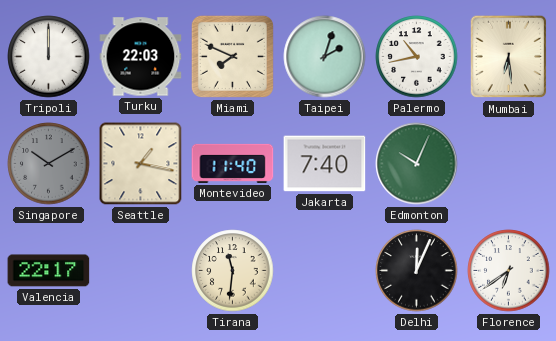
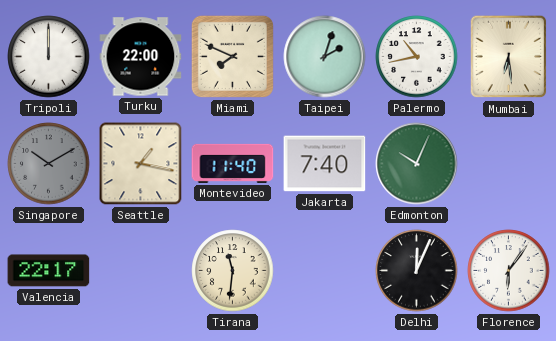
Turku: 22:03 -> 22:00 (141, 57)
Florence: 6:39 -> 6:06 (509, 271)
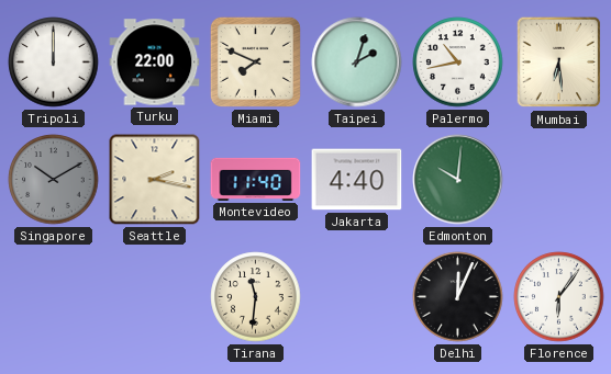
Seattle: 1:17 -> 2:17 (155, 180)
Jakarta: 7:40 -> 4:40 (357, 180)
Edmonton: 10:04 -> 10:01 (458, 180)
Valencia: 22:17 -> none (49, 271)
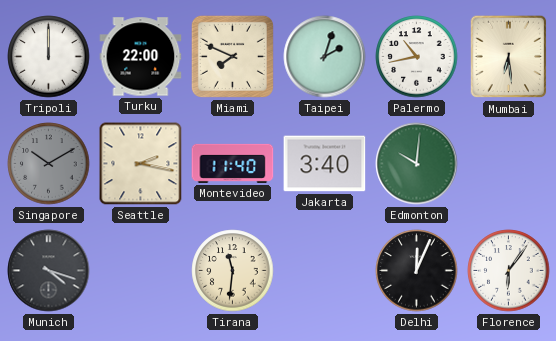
Jakarta: 4:40 -> 3:40 (325, 164)
Munich: none -> 4:18 (49, 271)
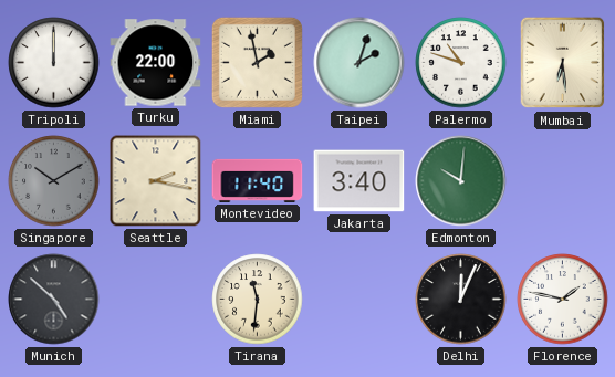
Miami: 7:49 -> 1:58 (257, 62)
Palermo: 10:43 -> 10:48 (461, 63)
Munich: 4:18 -> 4:52 (54, 300)
Florence: 6:06 -> 1:47 (563, 300)
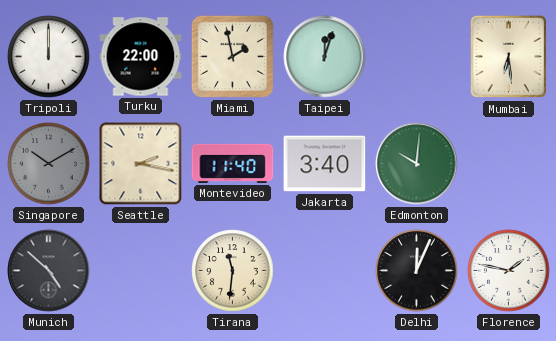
Taipei: 2:03 -> 12:03 (325, 57)
Palermo: 10:48 -> none (461, 63)
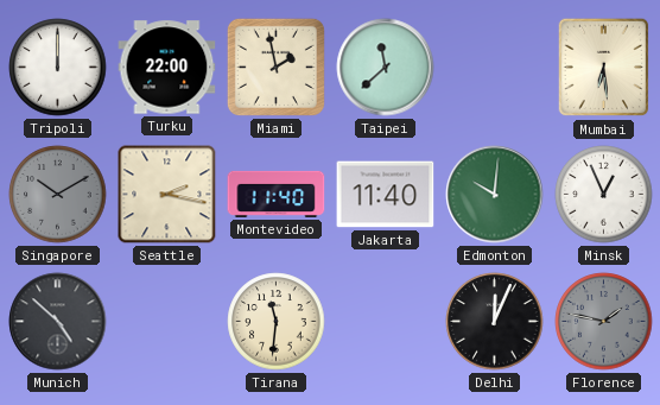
Taipei: 12:03 -> 11:38 (386, 68)
Jakarta: 3:40 -> 11:40 (386, 195)
Minsk: none -> 12:56 (604, 195)
Florence dial: white -> grey (604, 322)
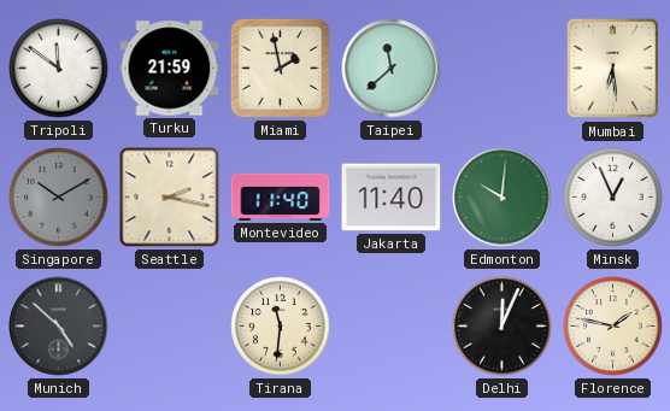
Tripoli: 12:00 -> 11:51 (59, 69)
Turku: 22:00 -> 21:59 (170, 69)
Florence dial: grey -> cream (613, 327)
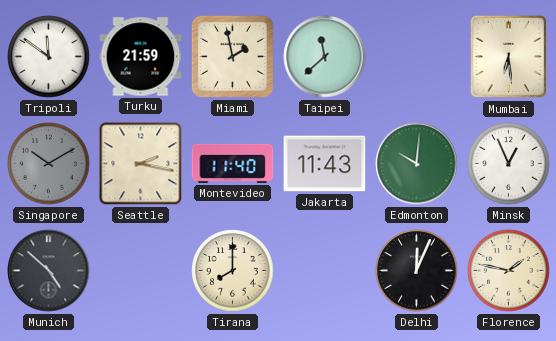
Jakarta: 11:40 -> 11:43 (325, 164)
Tirana: 11:31 -> 8:00 (233, 271)
